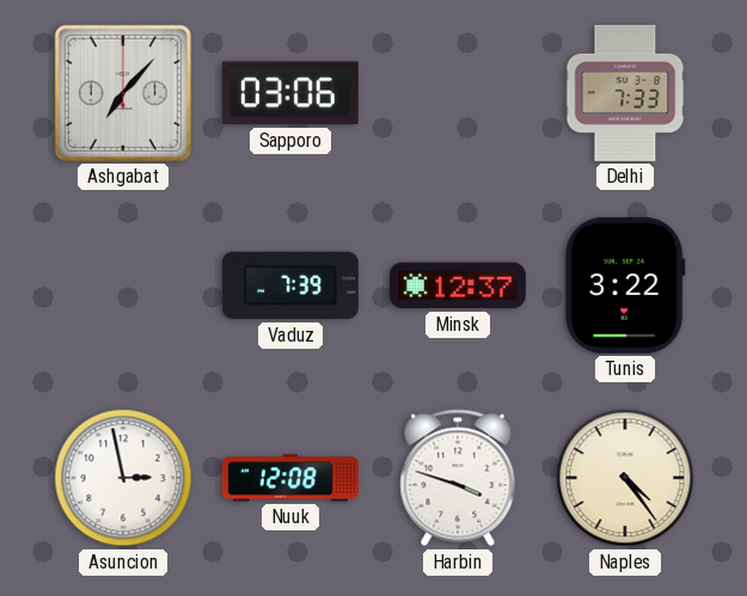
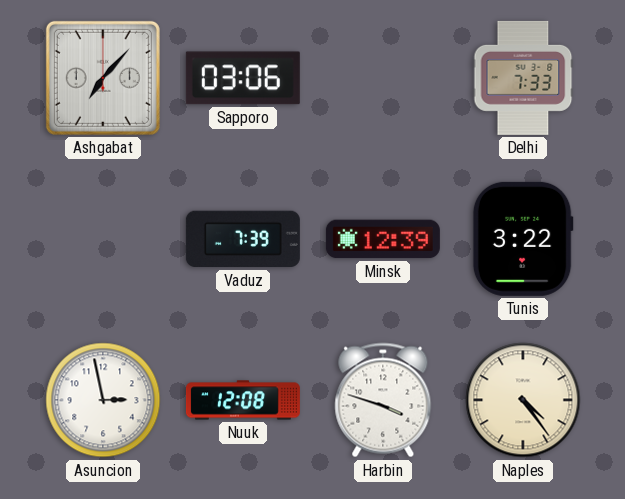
Minsk: 12:37 -> 12:39 (383, 239)
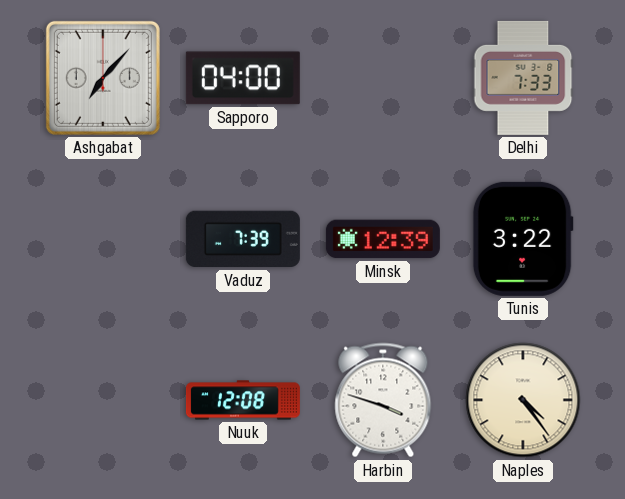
Sapporo: 03:06 -> 04:00 (243, 78)
Asuncion: 2:58 -> none (103, 400)
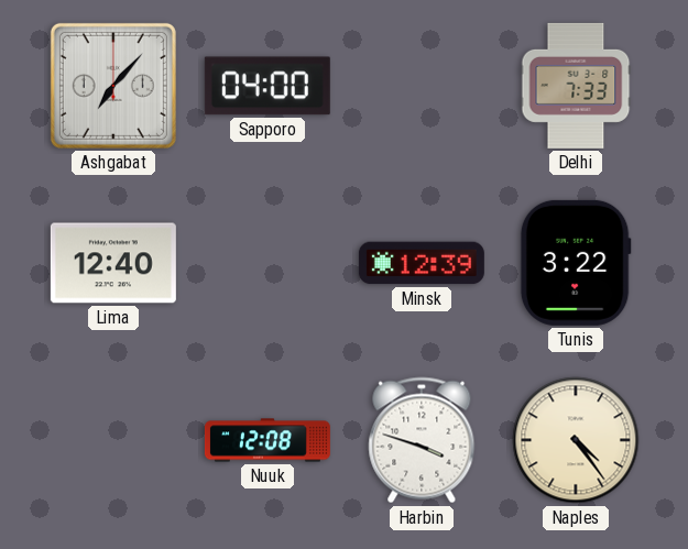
Lima: none -> 12:40 (113, 263)
Vaduz: 7:39 -> none (243, 239)
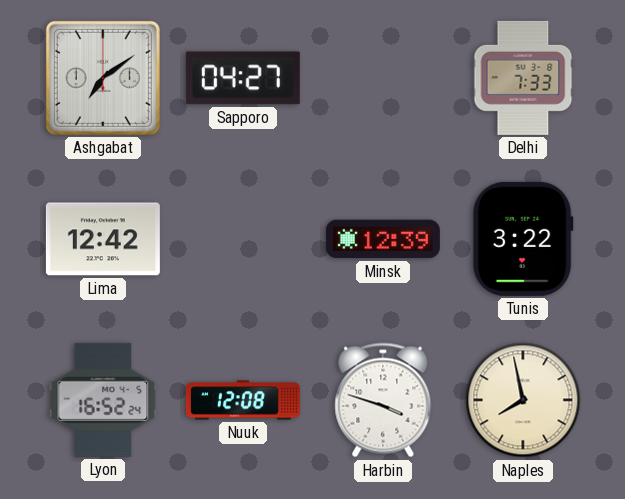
Ashgabat: 7:07 -> 7:09 (103, 78)
Sapporo: 04:00 -> 04:27 (243, 78)
Lima: 12:40 -> 12:42 (103, 239)
Lyon: none -> 16:52 (103, 400)
Naples: 4:24 -> 7:58 (523, 400)
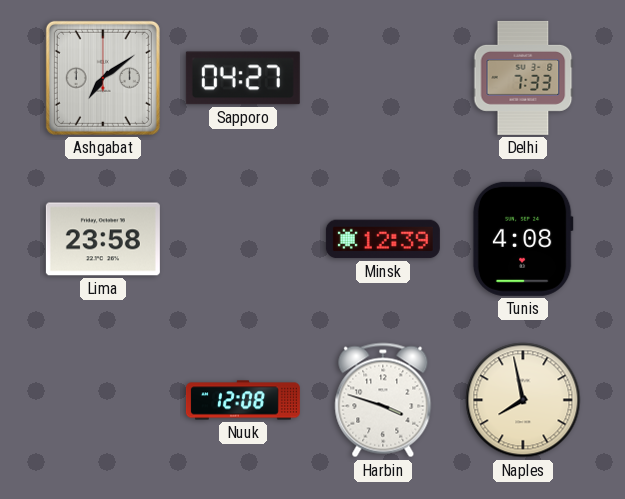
Lima: 12:42 -> 23:58 (103, 239)
Tunis: 3:22 -> 4:08 (523, 239)
Lyon: 16:52 -> none (103, 400)
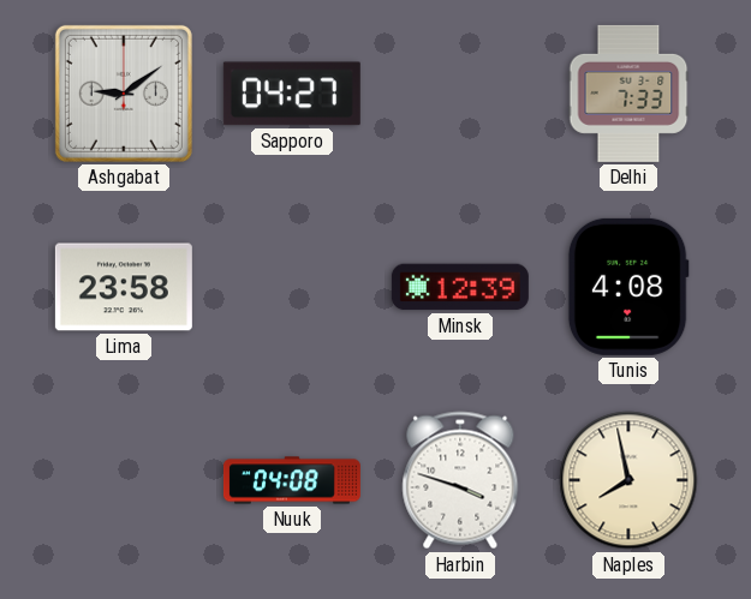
Ashgabat: 7:09 -> 9:09 (124, 94)
Nuuk: 12:08 -> 04:08 (292, 480)
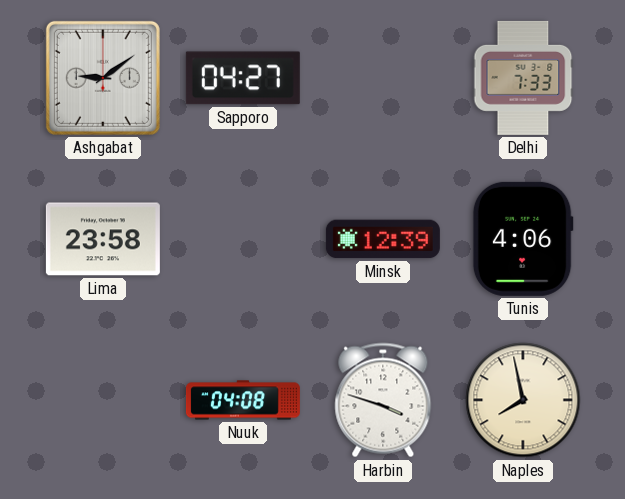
Tunis: 4:08 -> 4:06 (523, 239)
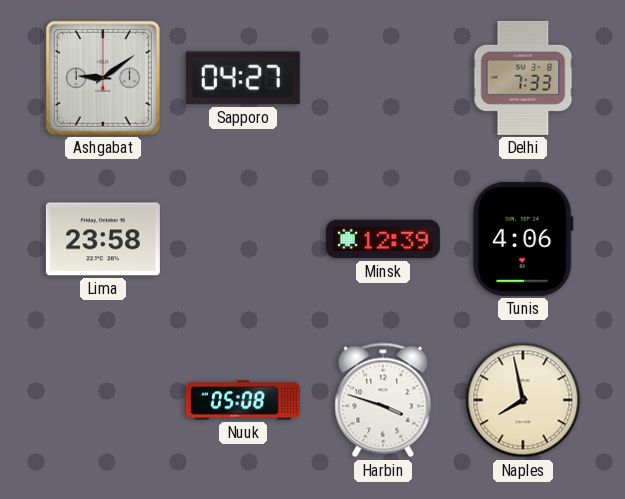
Nuuk: 04:08 -> 05:08 (243, 400)
